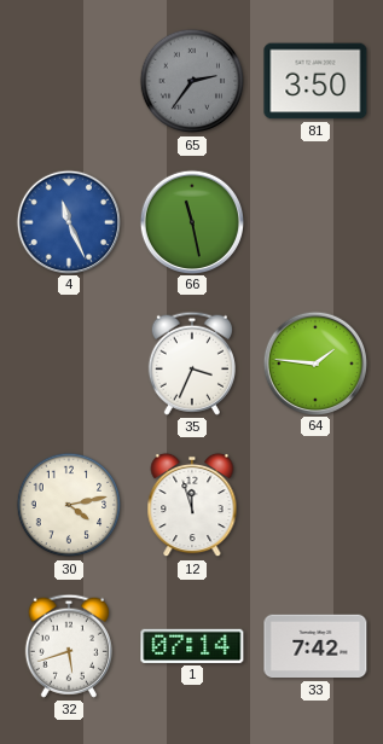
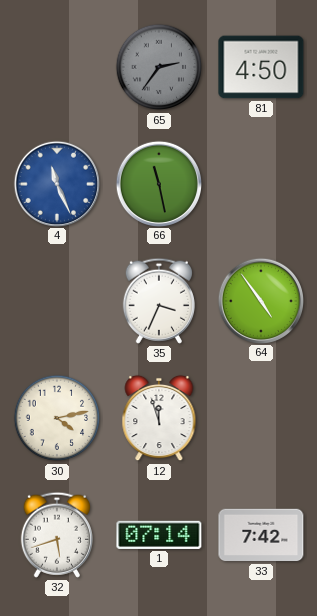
81: 3:50 -> 4:50 (261, 67)
64: 1:46 -> 4:54 (260, 300)
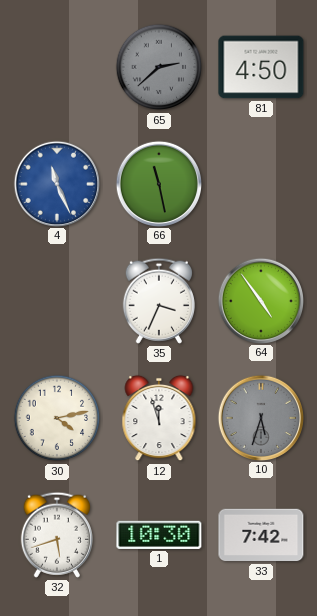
65: 2:36 -> 2:38 (159, 67)
10: none -> 5:33 (260, 417)
1: 07:14 -> 10:30 (159, 535)
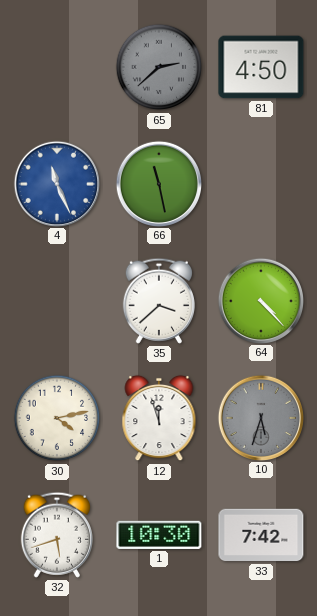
35: 3:34 -> 3:38 (159, 301)
64: 4:54 -> 4:23 (260, 300)
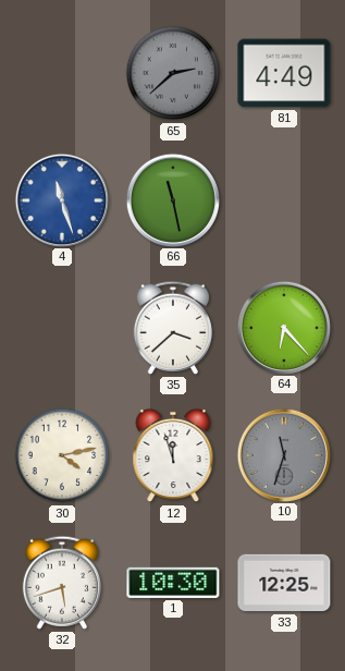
81: 4:50 -> 4:49 (284, 73)
4: 11:26 -> 11:27 (61, 199)
64: 4:23 -> 6:23 (283, 327)
10: 5:33 -> 11:33 (283, 454)
33: 7:42 -> 12:25 (284, 583)
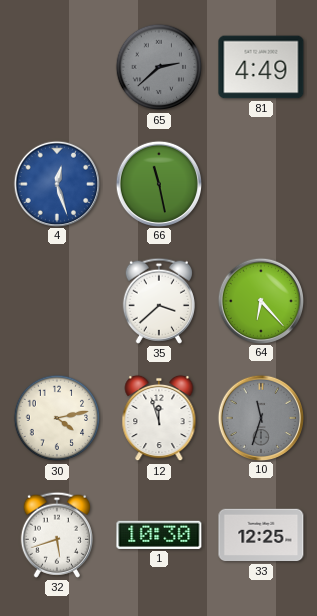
4: 11:27 -> 12:27 (56, 183)
